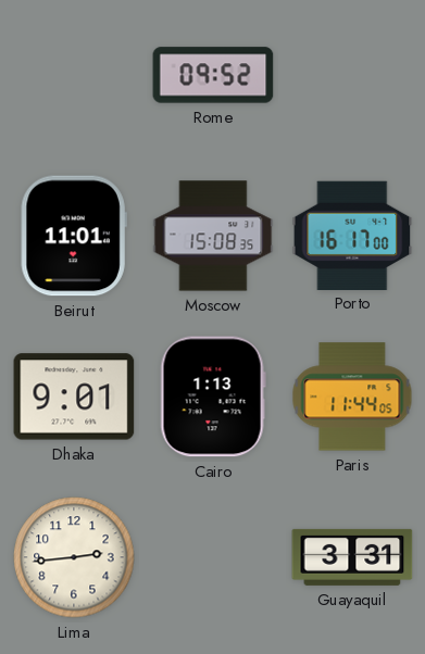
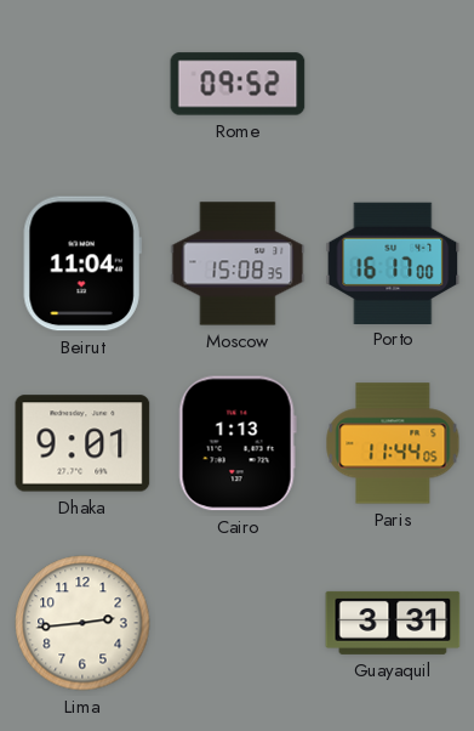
Beirut: 11:01 -> 11:04 (82, 263)
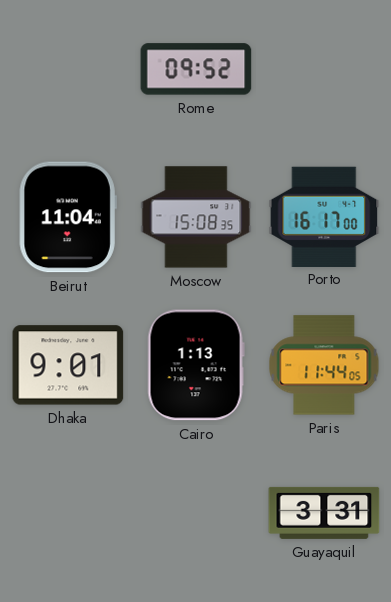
Lima: 2:44 -> none (82, 623)
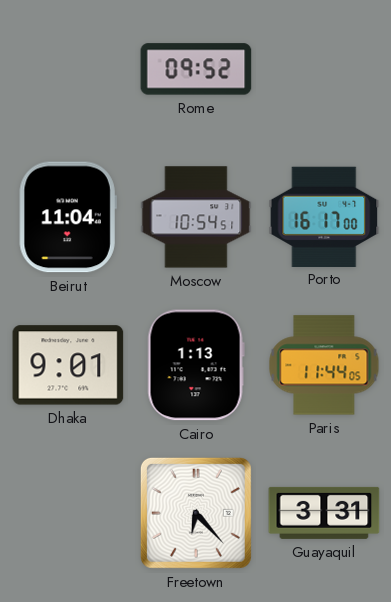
Moscow: 15:08 -> 10:54 (196, 217)
Freetown: none -> 6:23 (196, 513)
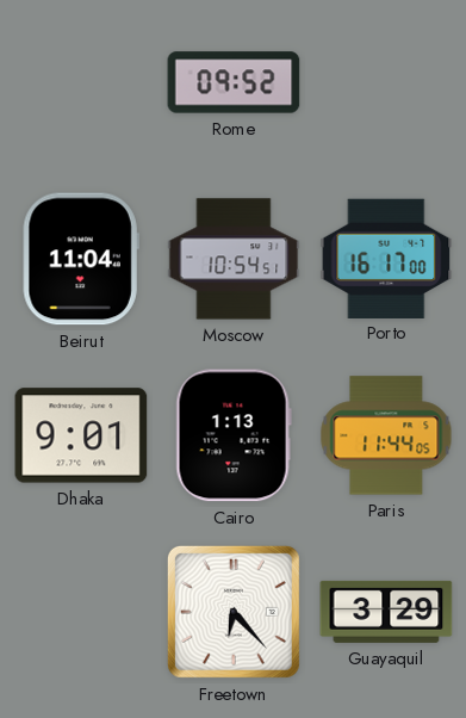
Guayaquil: 3:31 -> 3:29 (386, 612)
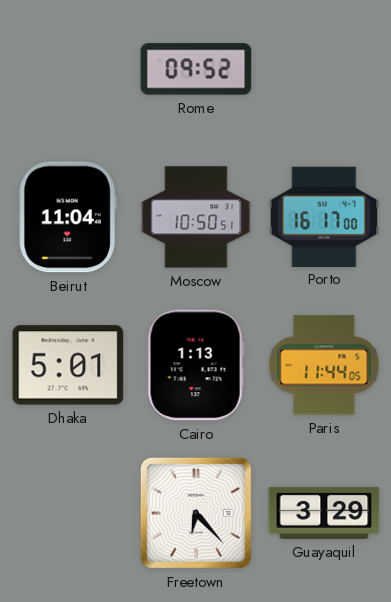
Moscow: 10:54 -> 10:50 (196, 217)
Dhaka: 9:01 -> 5:01 (68, 365)
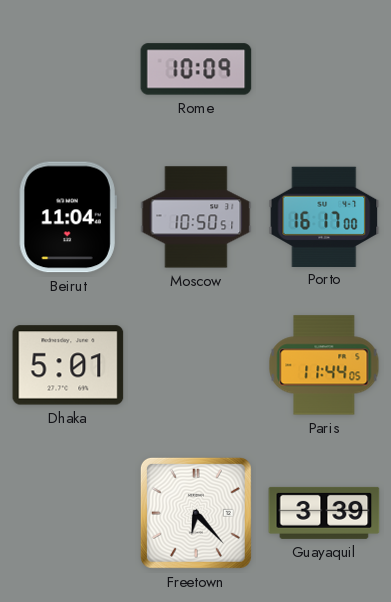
Rome: 09:52 -> 10:09 (196, 69)
Cairo: 1:13 -> none (196, 365)
Guayaquil: 3:29 -> 3:39 (324, 513)
